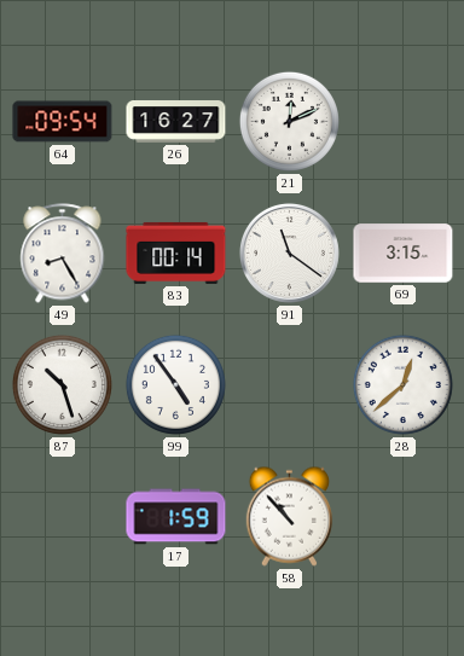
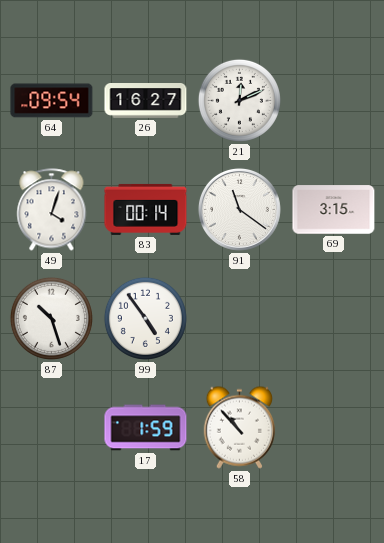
49: 8:25 -> 4:03 (52, 210)
28: 12:38 -> none (402, 384)
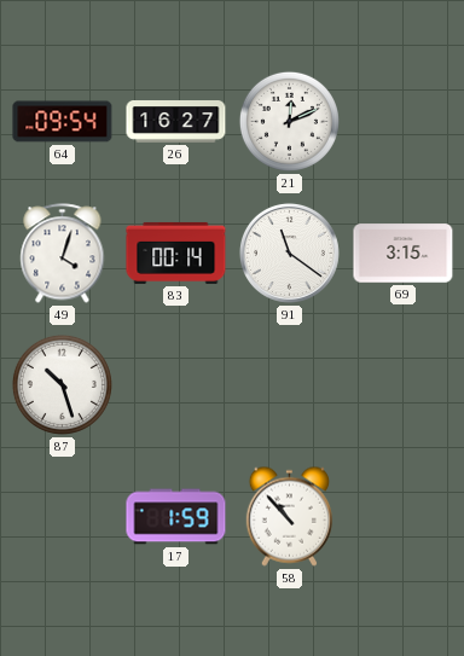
99: 4:54 -> none (145, 318)
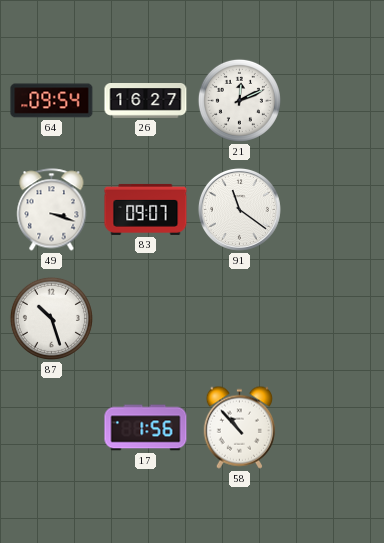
49: 4:03 -> 3:18 (52, 210)
83: 00:14 -> 09:07 (146, 209)
69: 3:15 -> none (404, 254)
17: 1:59 -> 1:56 (146, 428)
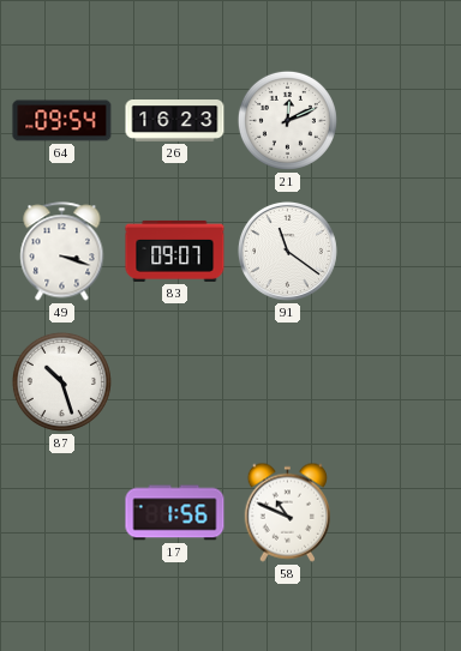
26: 16:27 -> 16:23 (175, 121)
58: 10:53 -> 10:49 (287, 512)
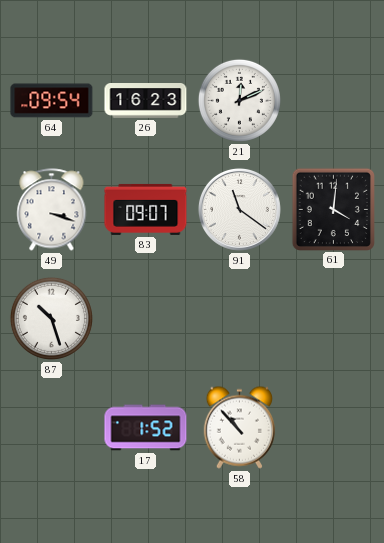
61: none -> 4:01 (333, 209)
17: 1:56 -> 1:52 (146, 428)
58: 10:49 -> 10:53 (239, 427)
